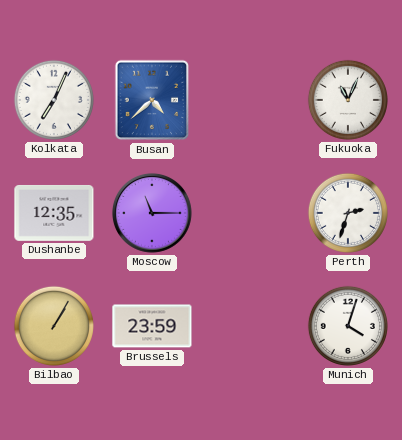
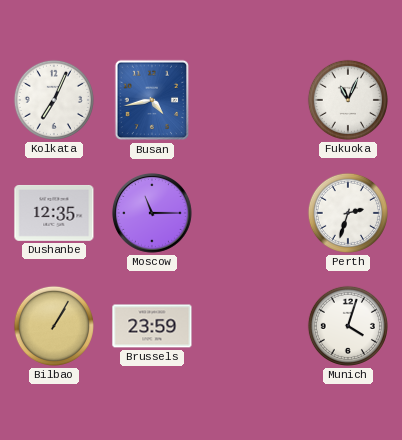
Busan: 4:38 -> 4:43 (152, 100)
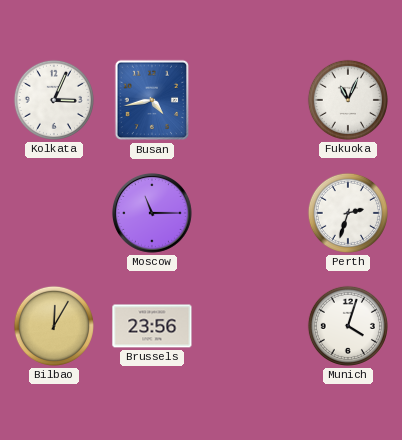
Kolkata: 7:04 -> 3:04 (54, 100)
Dushanbe: 12:35 -> none (54, 213)
Bilbao: 1:05 -> 12:05 (54, 326)
Brussels: 23:59 -> 23:56 (152, 326)
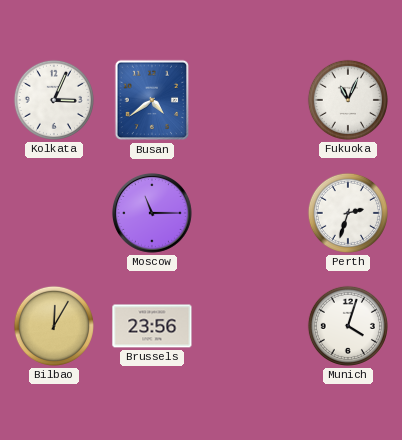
Busan: 4:43 -> 4:39 (152, 100)
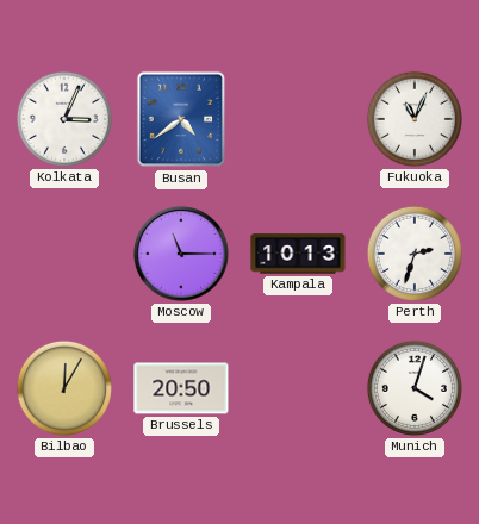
Kampala: none -> 10:13 (298, 254)
Brussels: 23:56 -> 20:50 (181, 388)
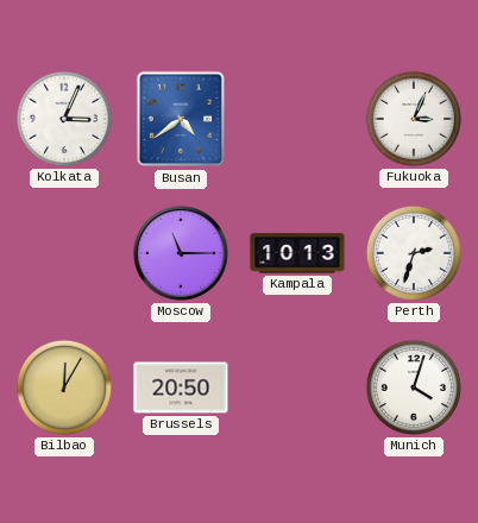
Fukuoka: 11:04 -> 3:04 (414, 119)
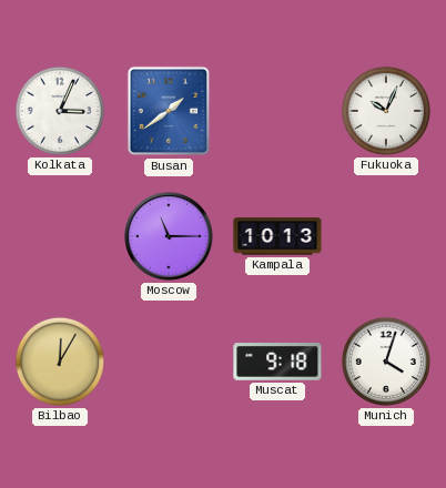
Busan: 4:39 -> 1:39 (169, 111)
Fukuoka: 3:04 -> 10:04 (386, 111)
Perth: 2:33 -> none (414, 253)
Brussels: 20:50 -> none (181, 387)
Muscat: none -> 9:18 (277, 363)
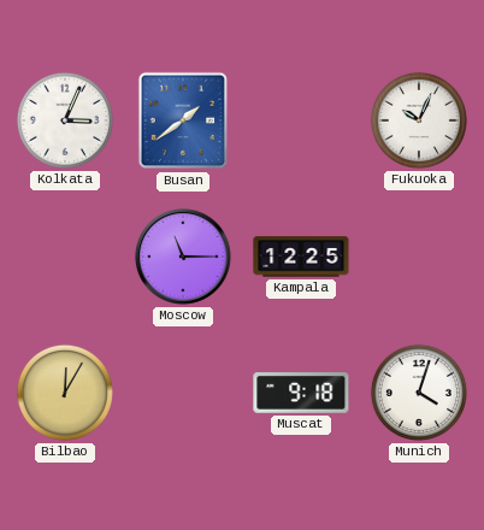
Kampala: 10:13 -> 12:25 (301, 257)
